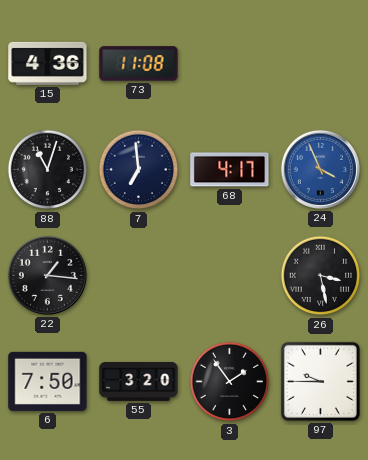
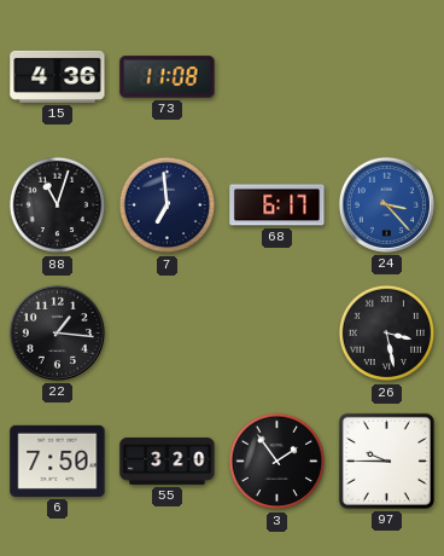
68: 4:17 -> 6:17 (277, 205)
24: 3:56 -> 3:23 (386, 204)
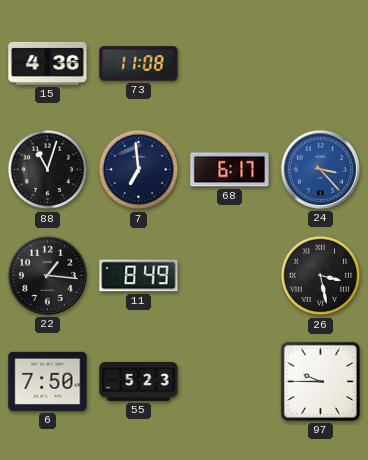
11: none -> 8:49 (139, 276)
55: 3:20 -> 5:23 (139, 382)
3: 1:54 -> none (277, 462)
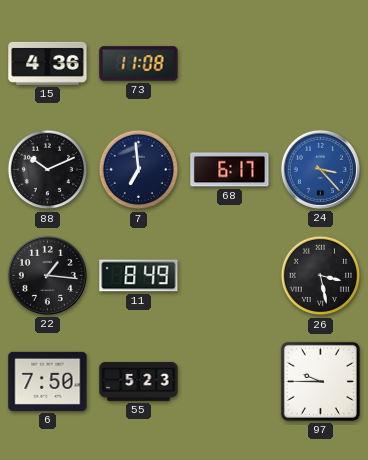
88: 11:03 -> 10:11 (48, 170)
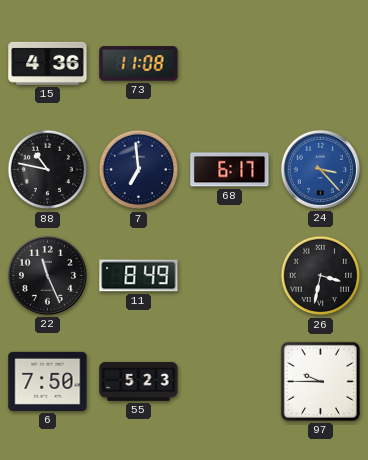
88: 10:11 -> 10:47 (48, 170)
22: 1:16 -> 11:26 (47, 275)
26: 3:28 -> 3:32 (321, 276)
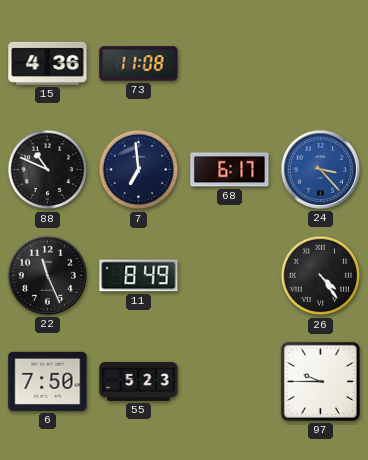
88: 10:47 -> 10:49 (48, 170)
26: 3:32 -> 4:24 (321, 276)
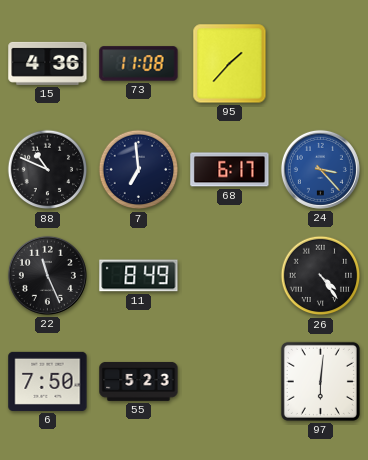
95: none -> 1:37 (230, 64)
97: 9:45 -> 6:01 (320, 381)
